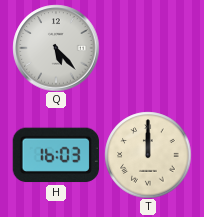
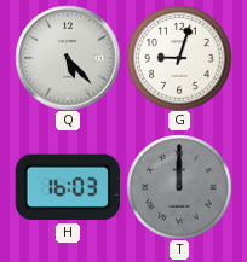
G: none -> 9:03 (179, 58)
T dial: cream -> grey (179, 187)
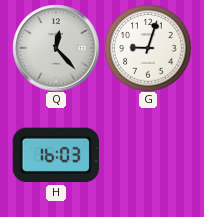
Q: 5:23 -> 12:23 (56, 48)
T: 12:00 -> none (179, 187)
